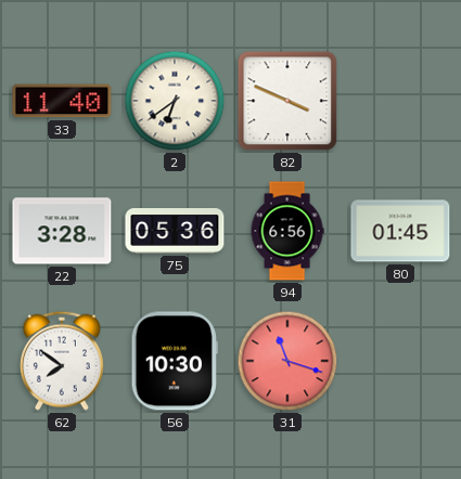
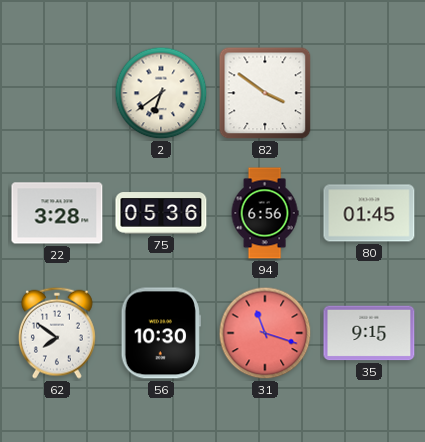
33: 11:40 -> none (62, 101)
82: 3:49 -> 3:51 (265, 93)
35: none -> 9:15 (369, 333)
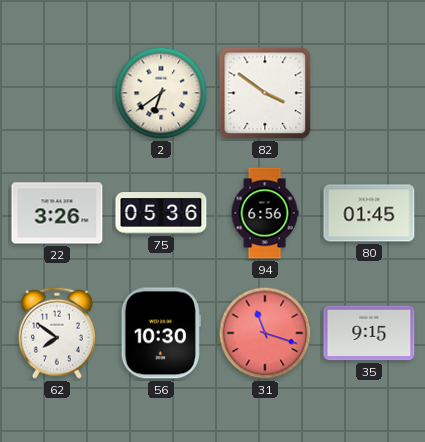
22: 3:28 -> 3:26 (57, 213)
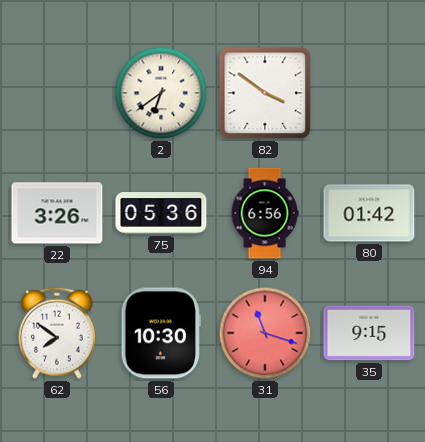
80: 01:45 -> 01:42 (369, 213)
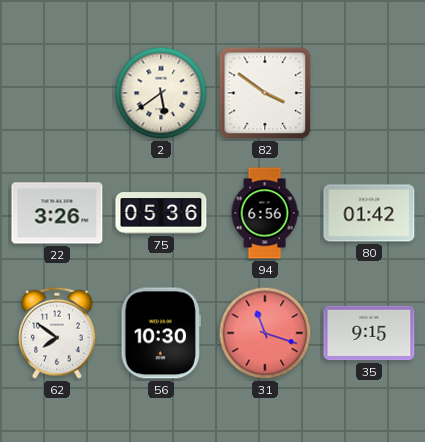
2: 6:39 -> 5:39 (161, 93)
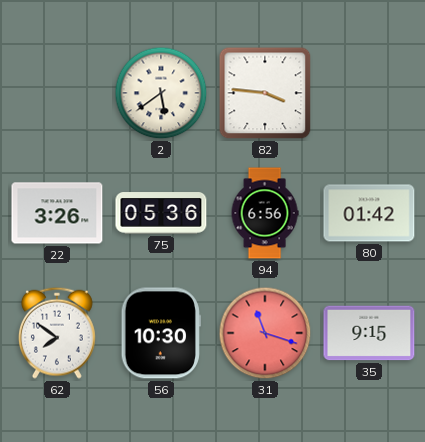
82: 3:51 -> 3:46 (265, 93)
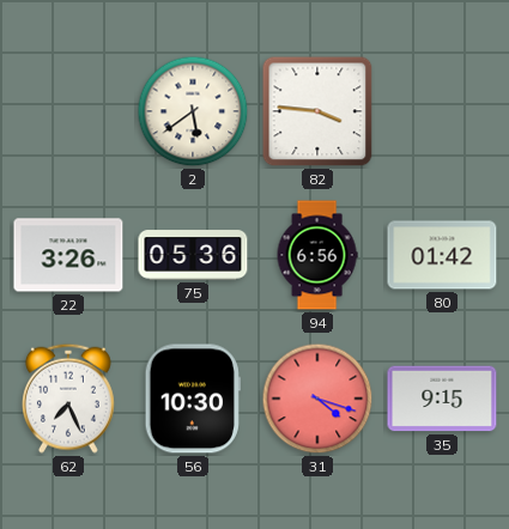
62: 7:51 -> 7:26 (68, 399)
31: 11:18 -> 4:18 (317, 399)
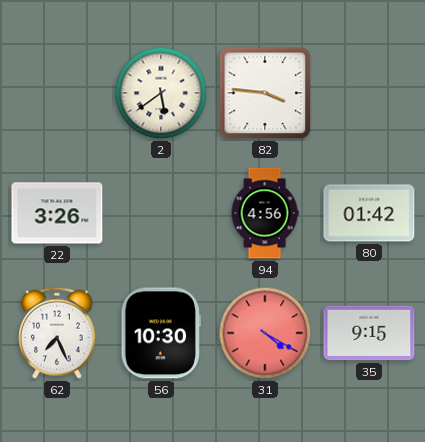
75: 05:36 -> none (193, 255)
94: 6:56 -> 4:56 (265, 213)
31: 4:18 -> 4:20 (265, 333)
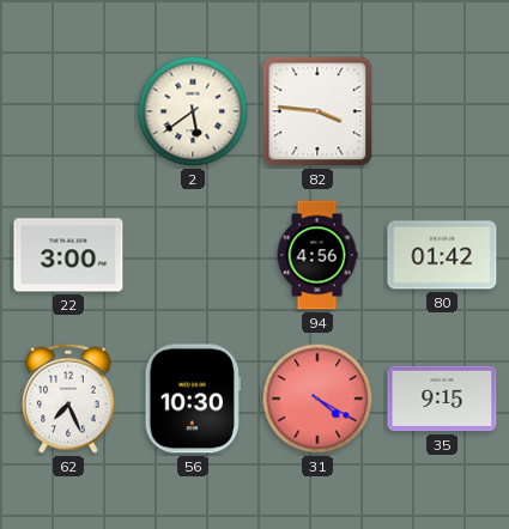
22: 3:26 -> 3:00 (68, 255)
